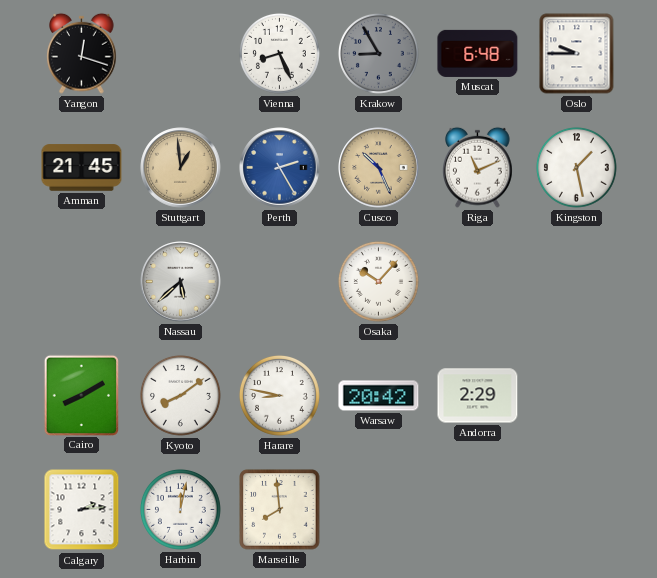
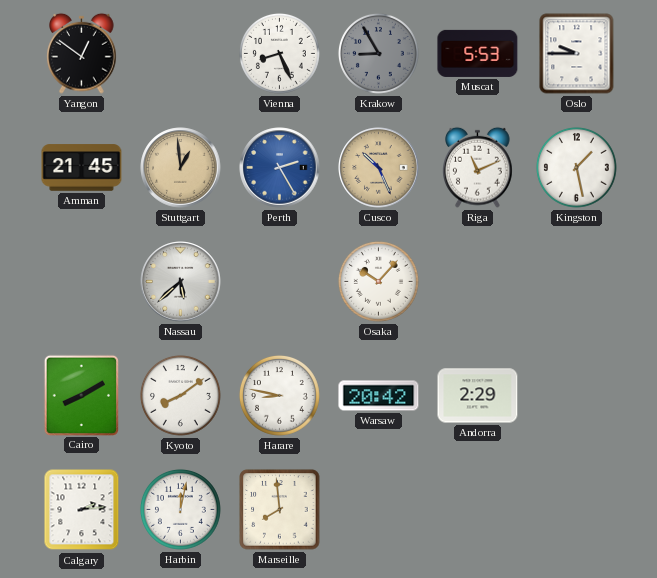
Yangon: 12:18 -> 12:51 (82, 53)
Muscat: 6:48 -> 5:53 (478, 53)
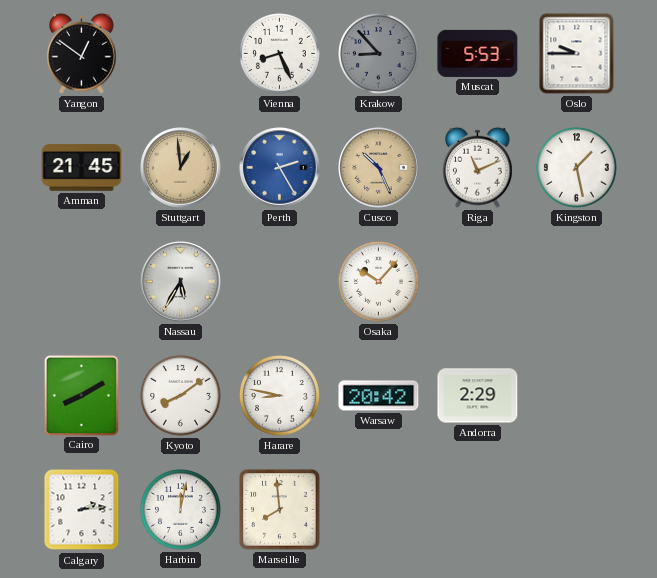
Krakow: 8:55 -> 8:53 (378, 53)
Nassau: 5:38 -> 5:35 (181, 282)
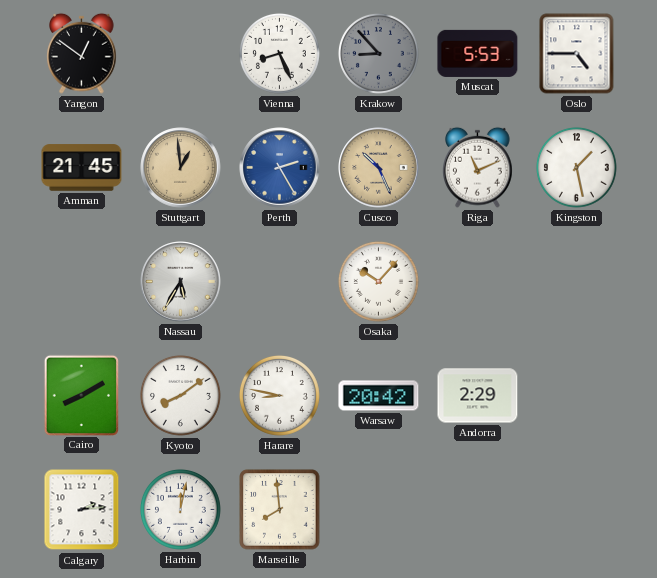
Oslo: 9:45 -> 4:45 (577, 54)
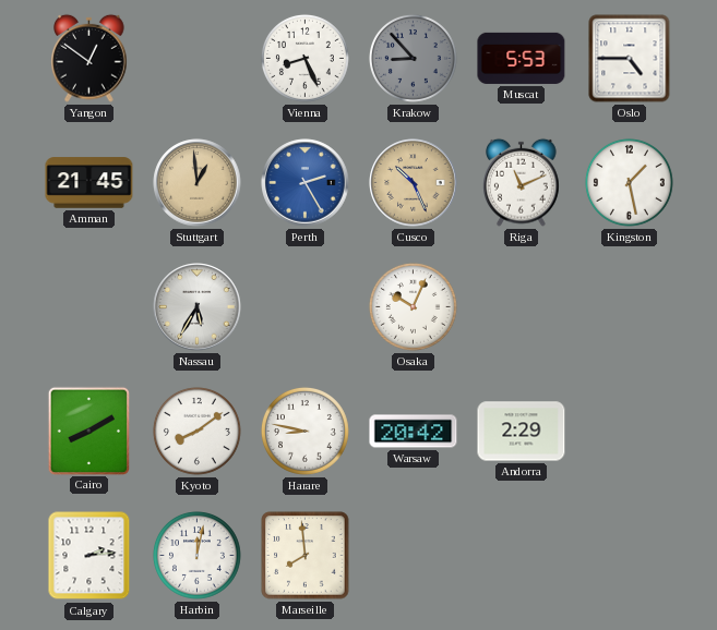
Osaka: 10:07 -> 10:04 (413, 306)
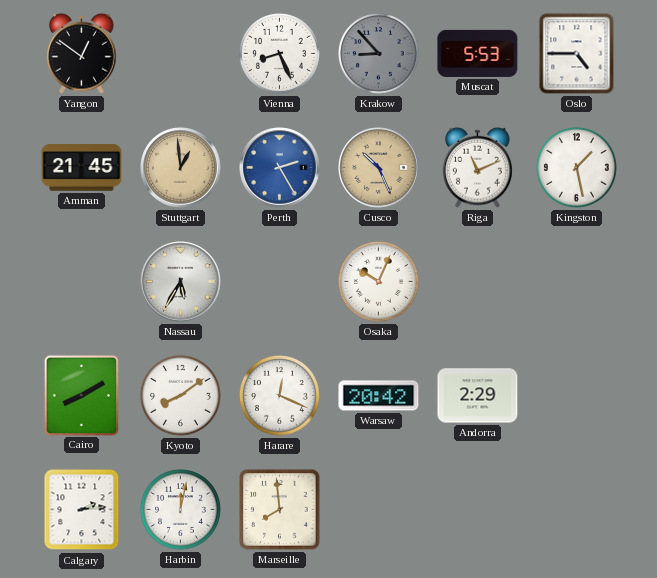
Harare: 8:47 -> 12:19 (279, 395)
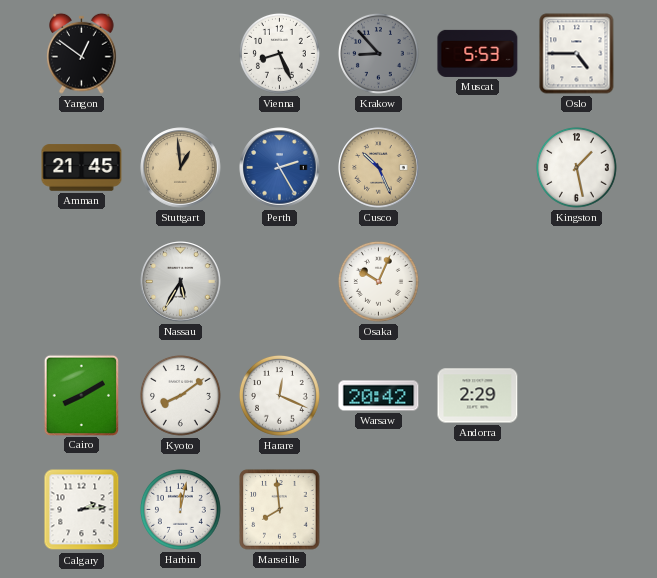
Riga: 11:11 -> none (478, 167)
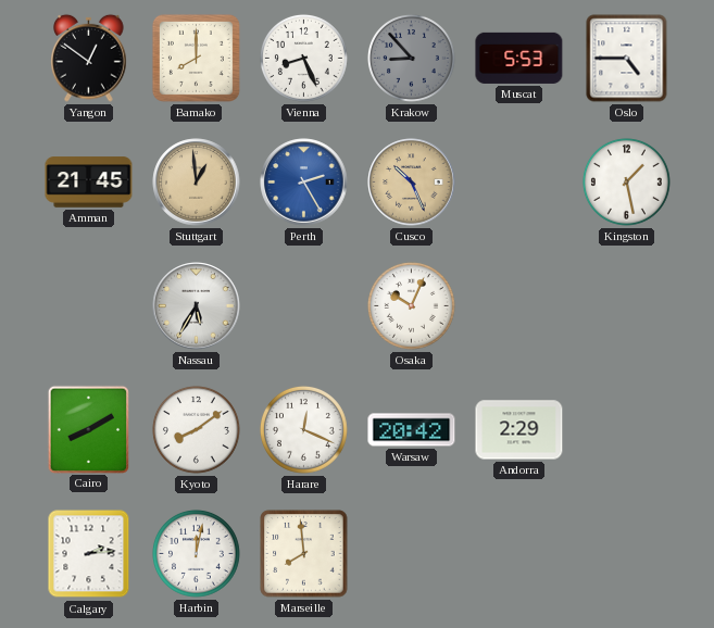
Bamako: none -> 8:00 (196, 58)
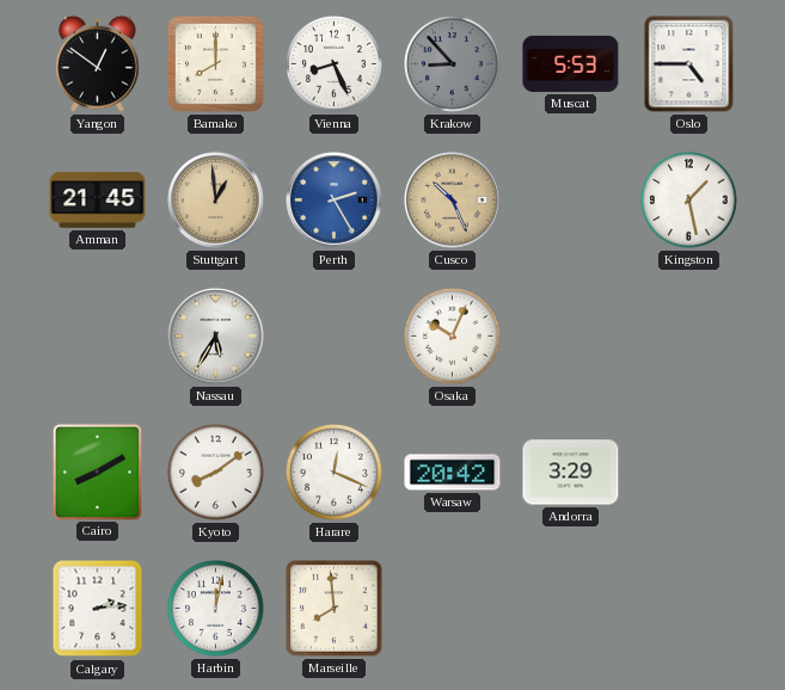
Andorra: 2:29 -> 3:29 (571, 473)
